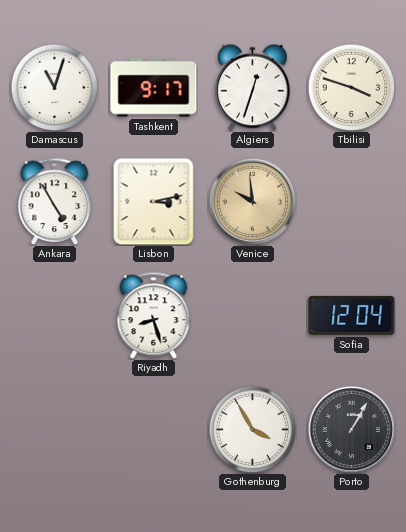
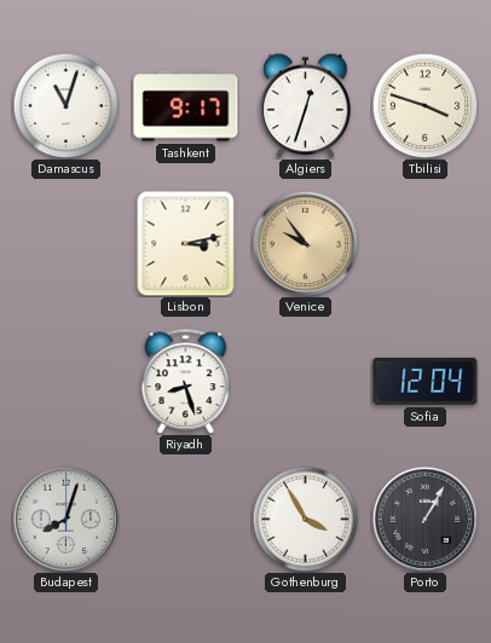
Ankara: 4:55 -> none (55, 201)
Venice: 9:59 -> 9:54 (305, 243)
Budapest: none -> 8:03 (65, 519)
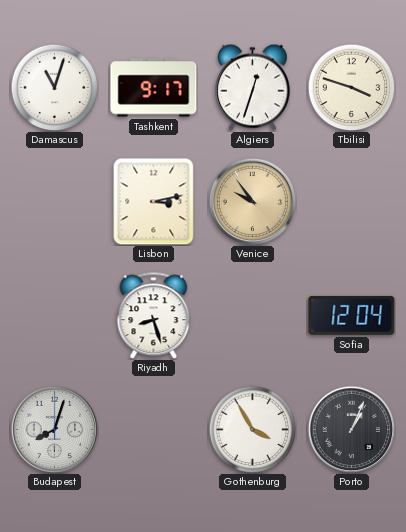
Porto: 1:05 -> 1:04 (351, 429)
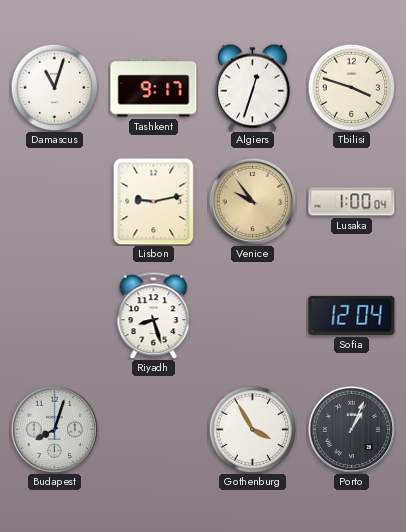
Lisbon: 3:13 -> 9:13 (154, 201)
Lusaka: none -> 1:00 (352, 202)
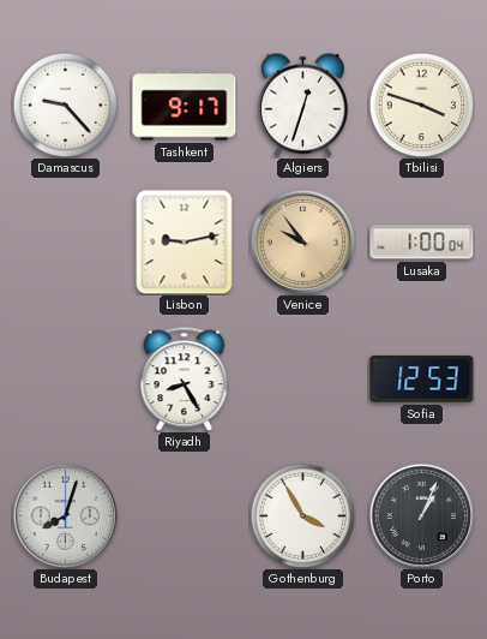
Damascus: 11:03 -> 9:23 (65, 104)
Riyadh: 8:27 -> 8:25 (185, 378)
Sofia: 12:04 -> 12:53 (422, 378)
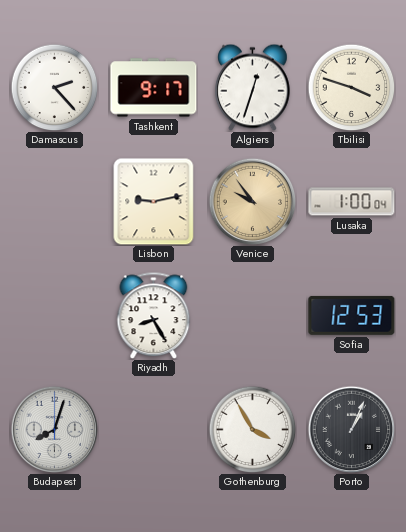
Damascus: 9:23 -> 2:23 (54, 87)
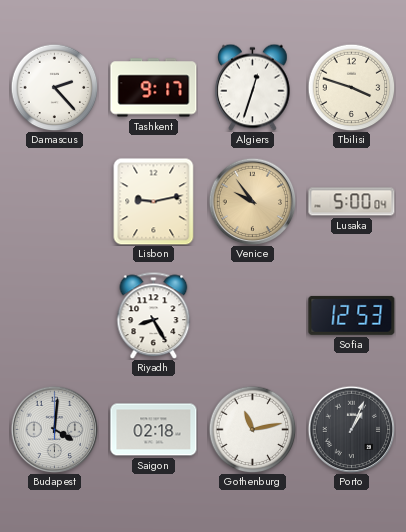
Lusaka: 1:00 -> 5:00 (352, 202)
Budapest: 8:03 -> 4:01 (54, 429)
Saigon: none -> 02:18 (154, 430)
Gothenburg: 3:55 -> 11:13 (252, 429)
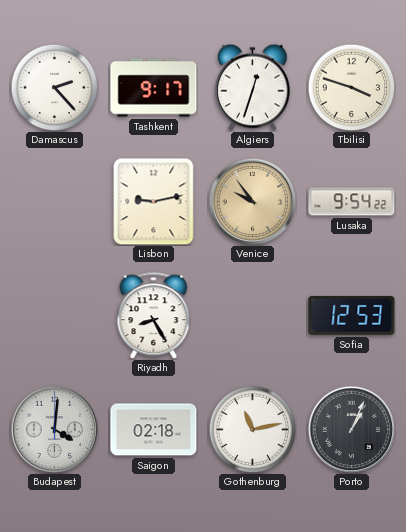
Lusaka: 5:00 -> 9:54 (352, 202)
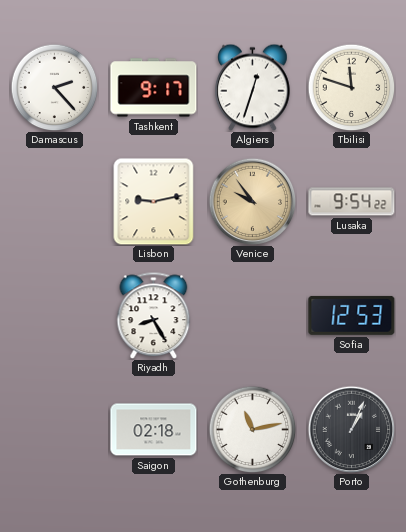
Tbilisi: 3:48 -> 11:48 (351, 87)
Budapest: 4:01 -> none (54, 429)
